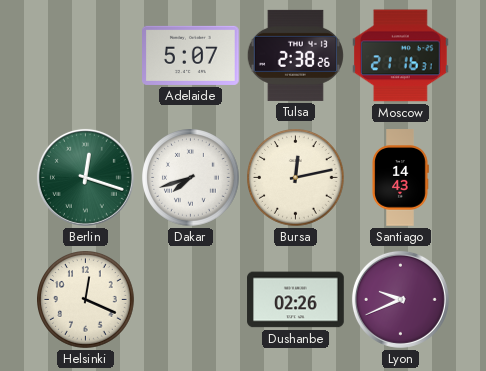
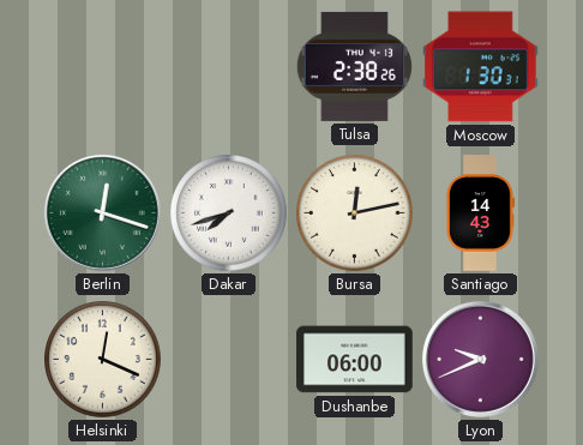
Adelaide: 5:07 -> none (191, 55)
Moscow: 21:16 -> 1:30 (481, 67)
Dushanbe: 02:26 -> 06:00 (355, 360)
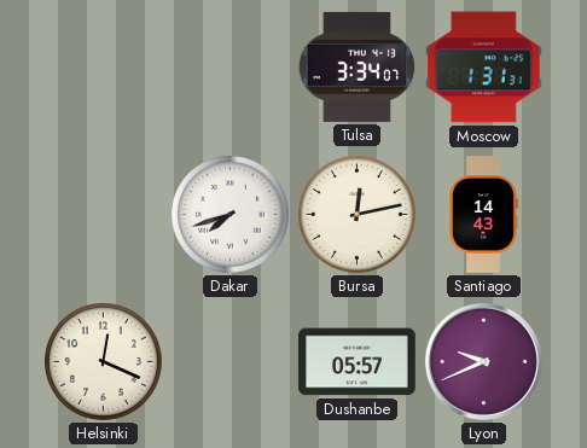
Tulsa: 2:38 -> 3:34 (356, 66)
Moscow: 1:30 -> 1:31 (484, 68)
Berlin: 12:18 -> none (102, 212)
Dushanbe: 06:00 -> 05:57 (358, 362)
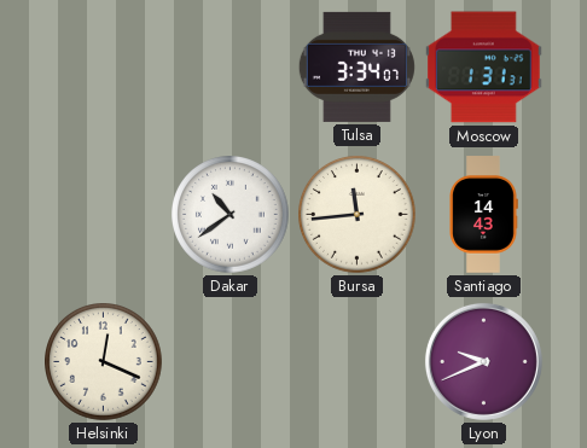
Dakar: 7:42 -> 10:39 (231, 215)
Bursa: 12:13 -> 11:44 (358, 215)
Dushanbe: 05:57 -> none (358, 362)
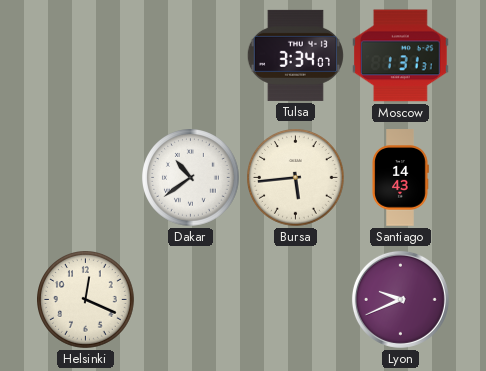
Bursa: 11:44 -> 5:44 (296, 178)
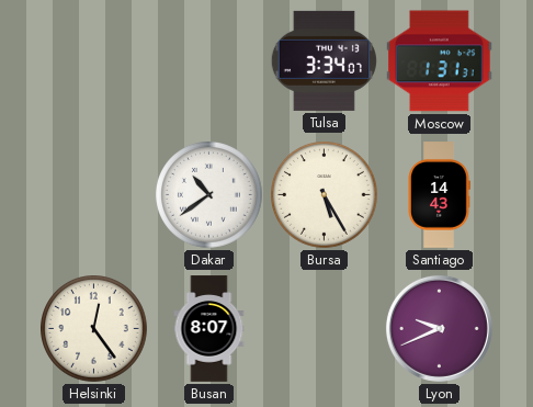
Bursa: 5:44 -> 5:25 (325, 195)
Helsinki: 12:19 -> 12:24 (94, 329)
Busan: none -> 8:07 (209, 329)
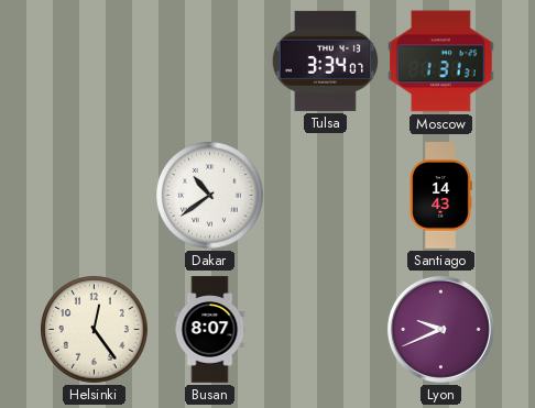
Bursa: 5:25 -> none (325, 195)
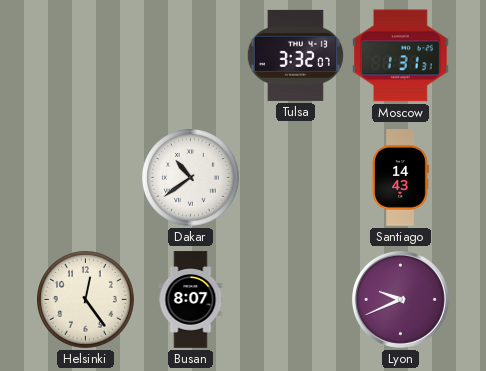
Tulsa: 3:34 -> 3:32 (295, 55)
